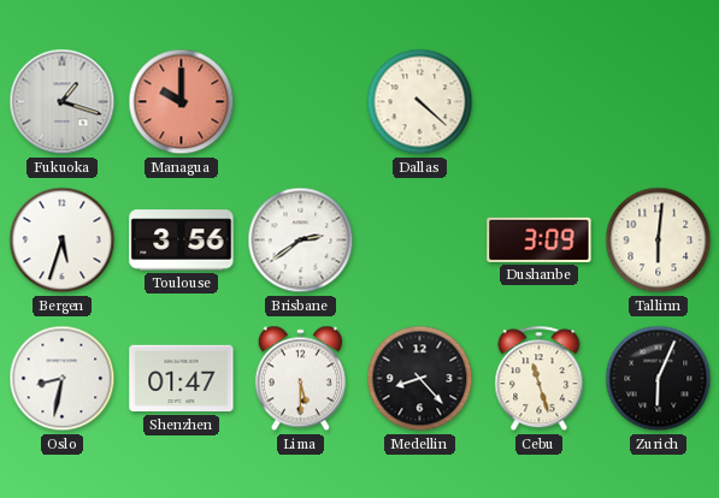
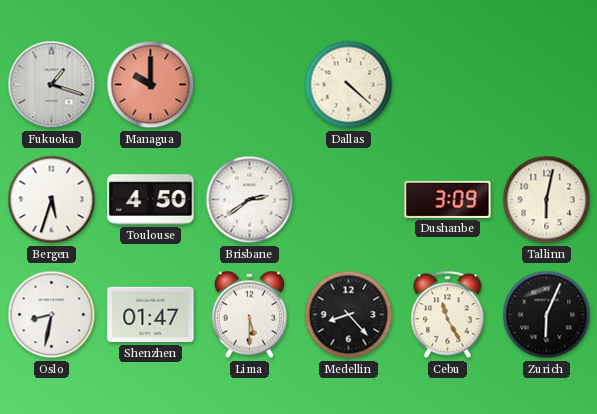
Toulouse: 3:56 -> 4:50 (151, 200)
Tallinn: 6:01 -> 6:02 (547, 200)
Cebu: 11:27 -> 11:25 (448, 315)
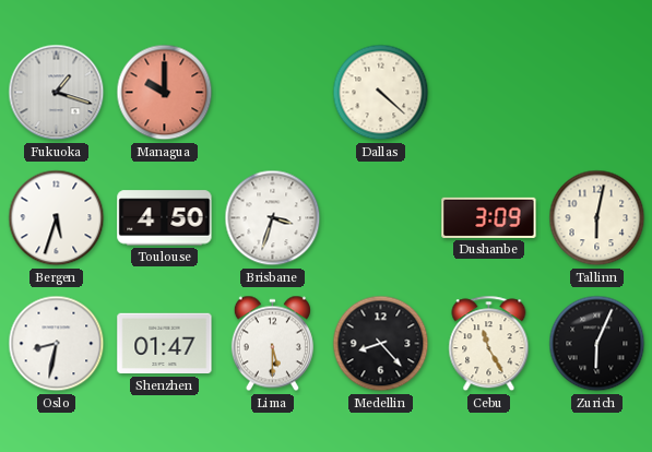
Brisbane: 2:39 -> 3:33 (273, 218)
